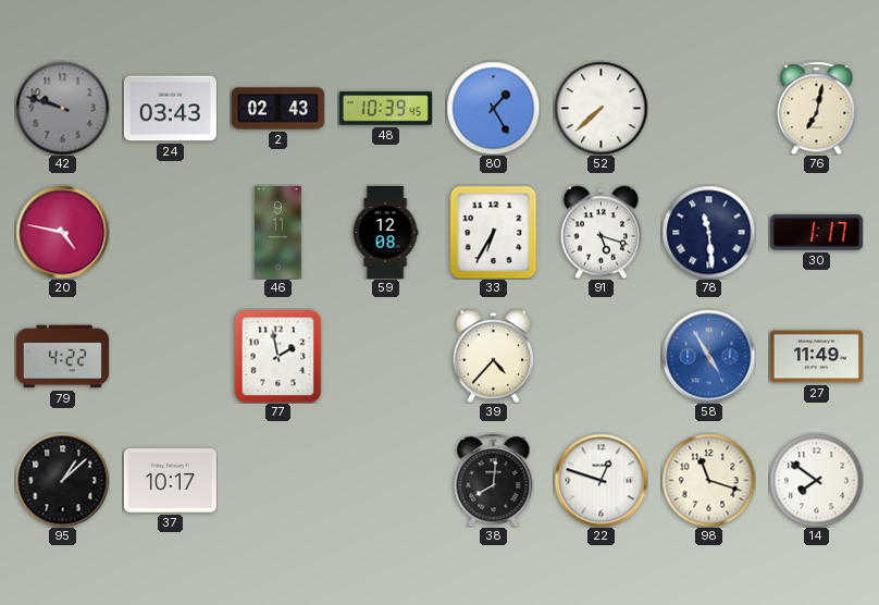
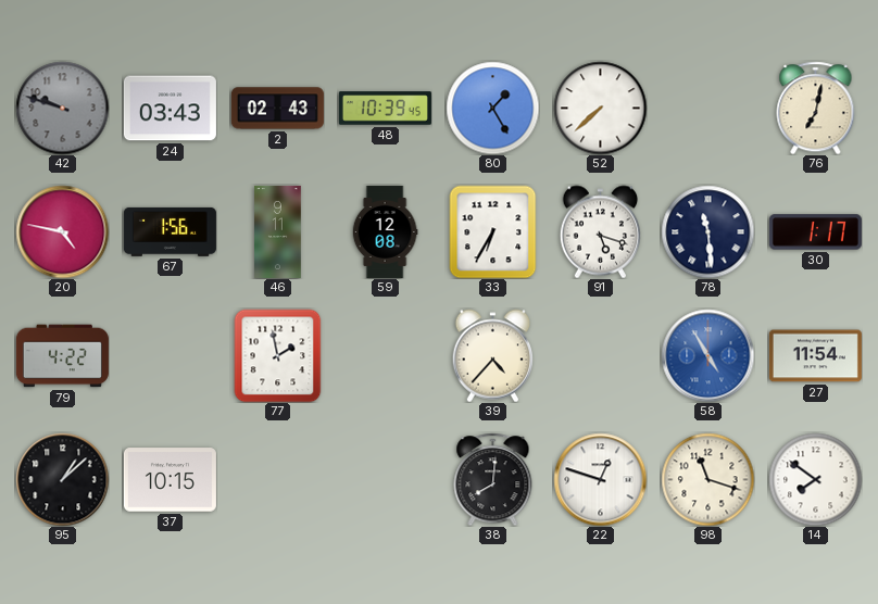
67: none -> 1:56 (170, 231)
27: 11:49 -> 11:54 (815, 356)
37: 10:17 -> 10:15 (170, 480)
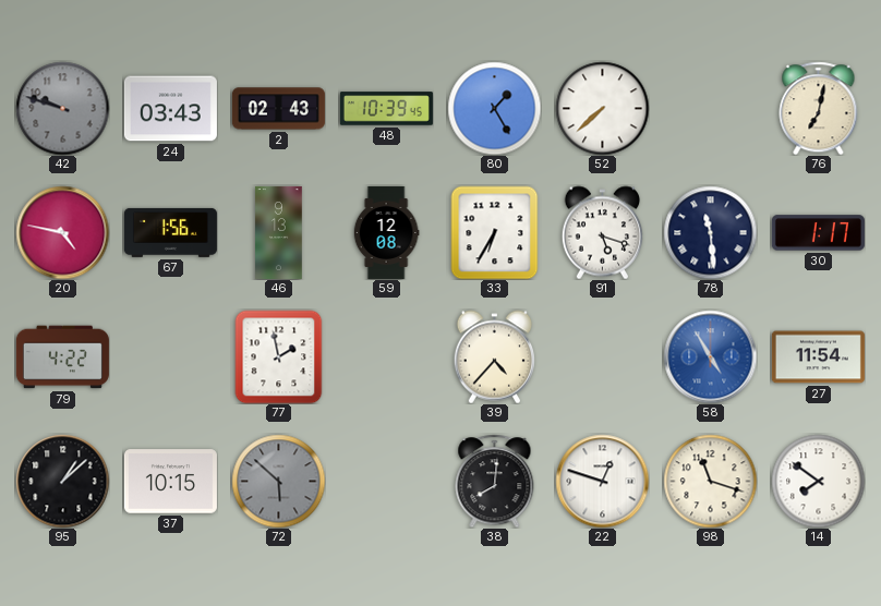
46: 9:11 -> 9:13 (279, 232)
72: none -> 5:52 (278, 481)
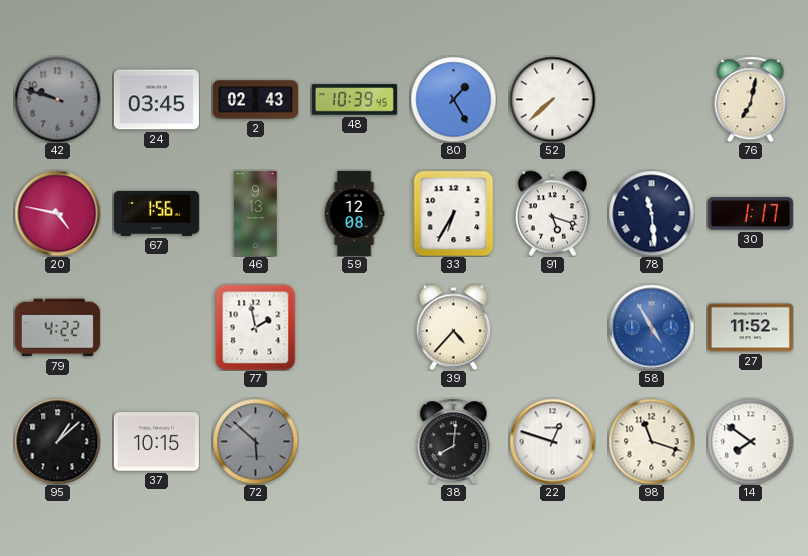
24: 03:43 -> 03:45 (156, 100)
27: 11:54 -> 11:52 (750, 328)
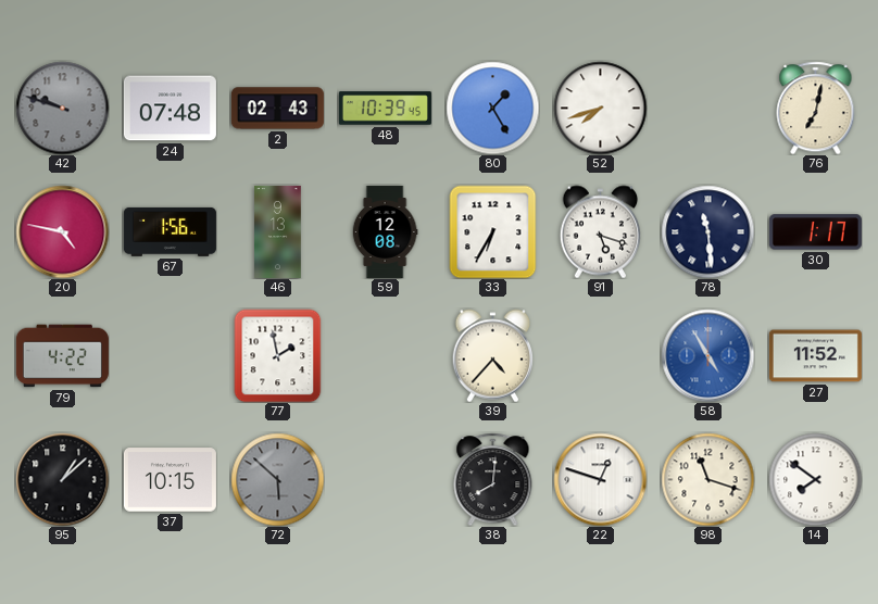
24: 03:45 -> 07:48 (170, 109)
52: 7:38 -> 7:42 (600, 108)
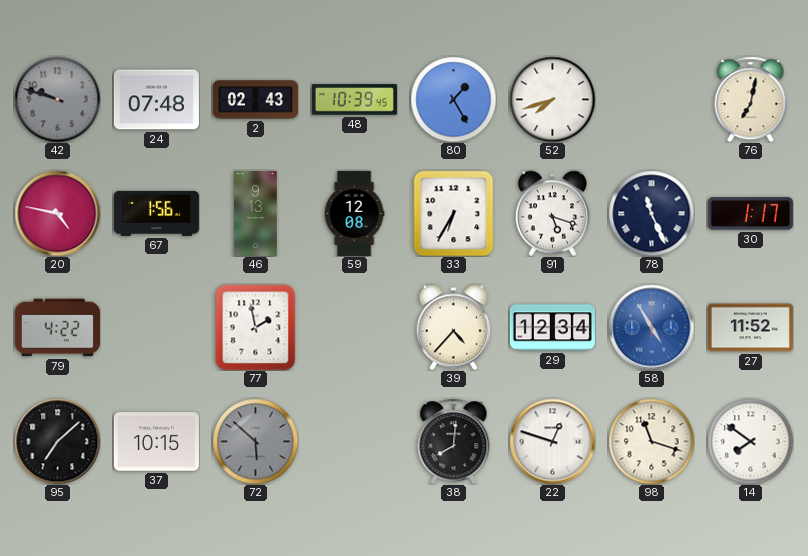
78: 11:29 -> 11:26 (651, 213)
29: none -> 12:34 (552, 328)
95: 1:08 -> 7:08 (57, 441)
